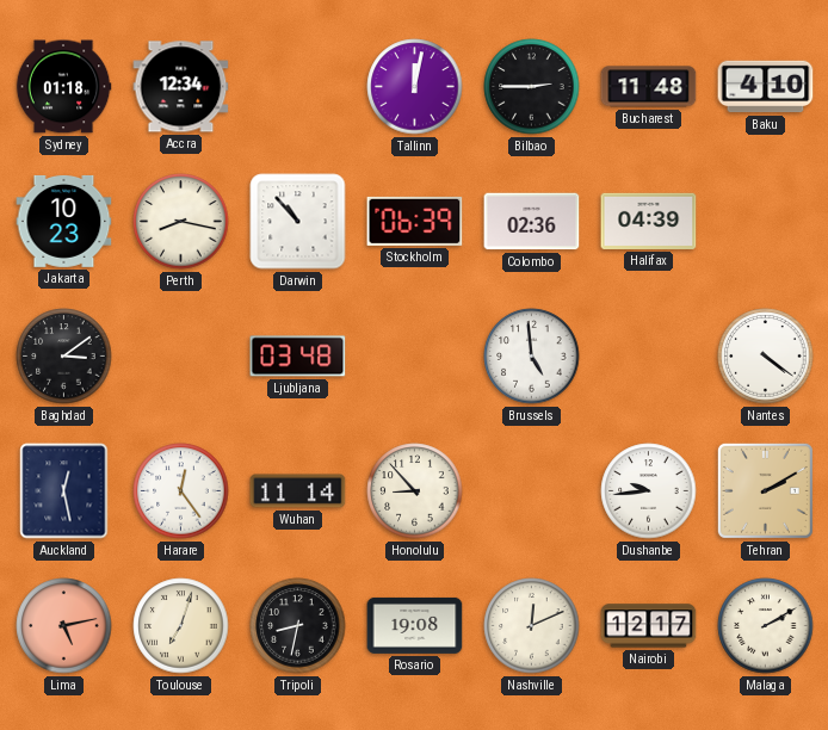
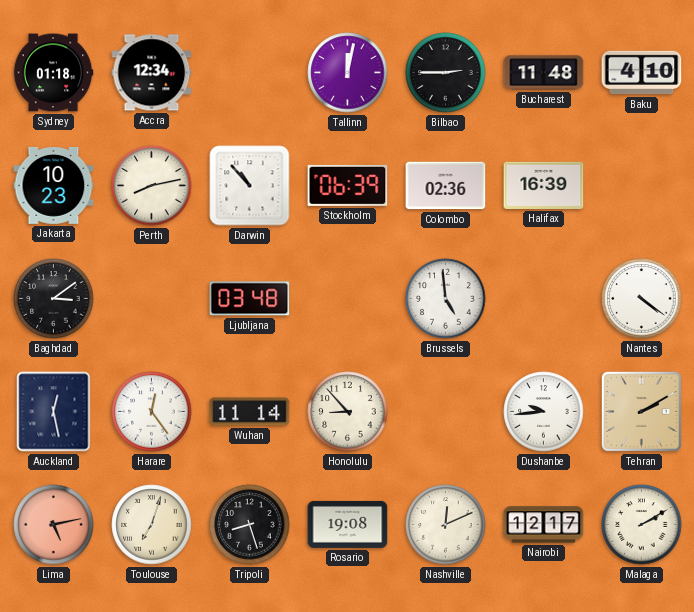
Perth: 8:17 -> 8:13 (152, 186)
Halifax: 04:39 -> 16:39 (544, 185)
Tripoli: 8:32 -> 8:27 (250, 525)
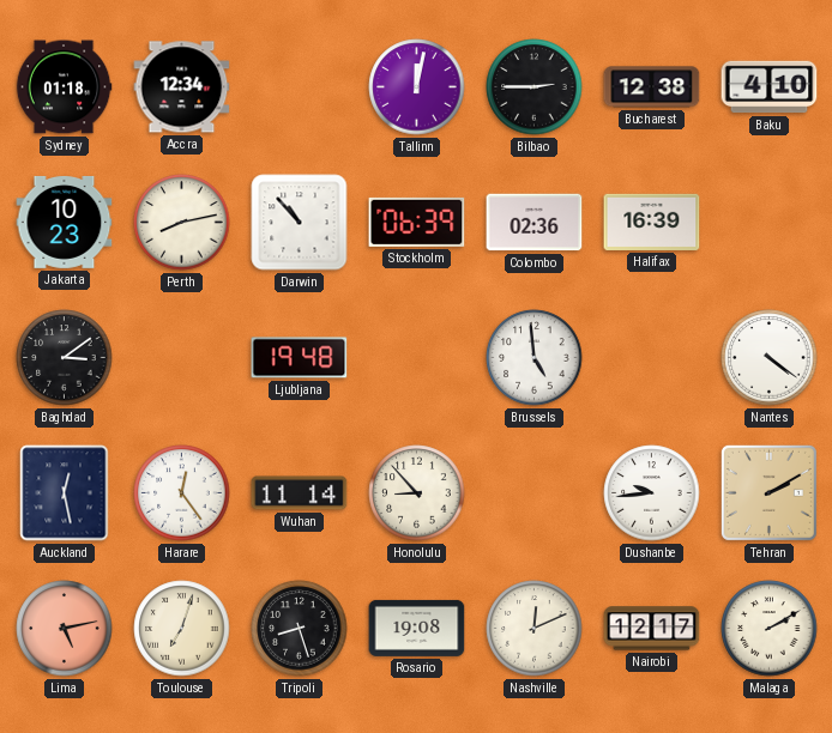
Bucharest: 11:48 -> 12:38 (652, 87)
Ljubljana: 03:48 -> 19:48 (300, 358)
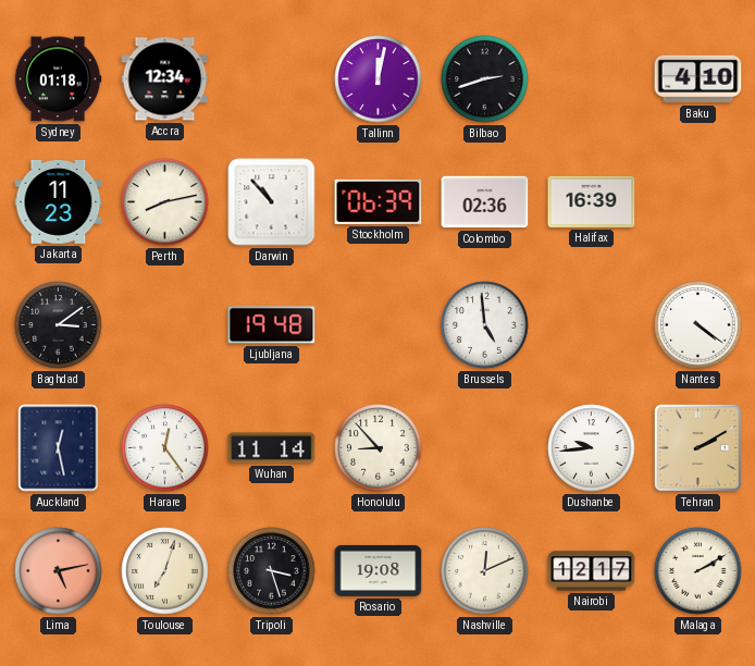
Bilbao: 2:45 -> 2:42 (485, 79)
Bucharest: 12:38 -> none (652, 87)
Jakarta: 10:23 -> 11:23 (59, 201)
Tripoli: 8:27 -> 3:27 (272, 571)
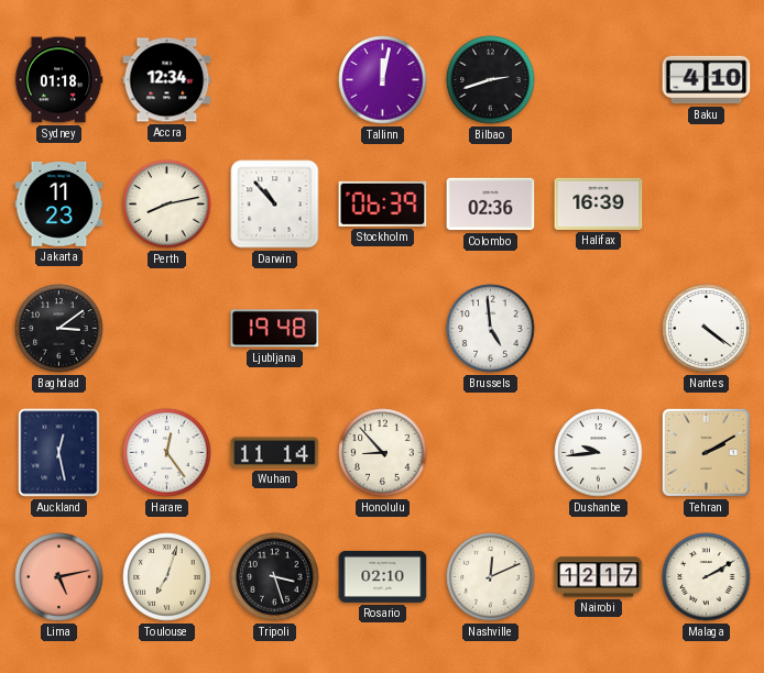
Rosario: 19:08 -> 02:10 (383, 576)
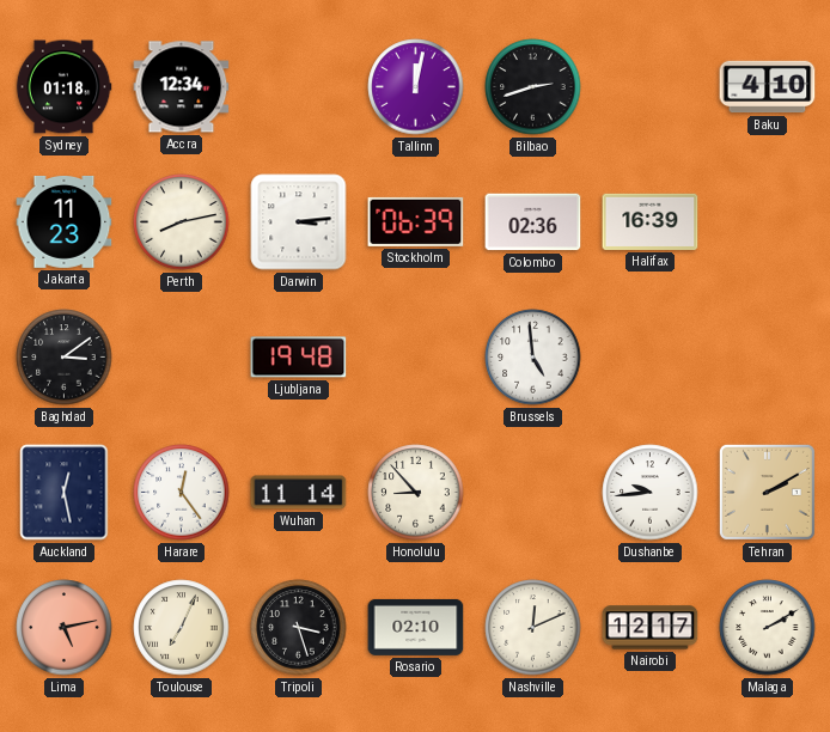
Darwin: 10:53 -> 3:14 (299, 222)
Nantes: 4:21 -> none (707, 329)
Toulouse: 7:03 -> 7:04 (182, 628)
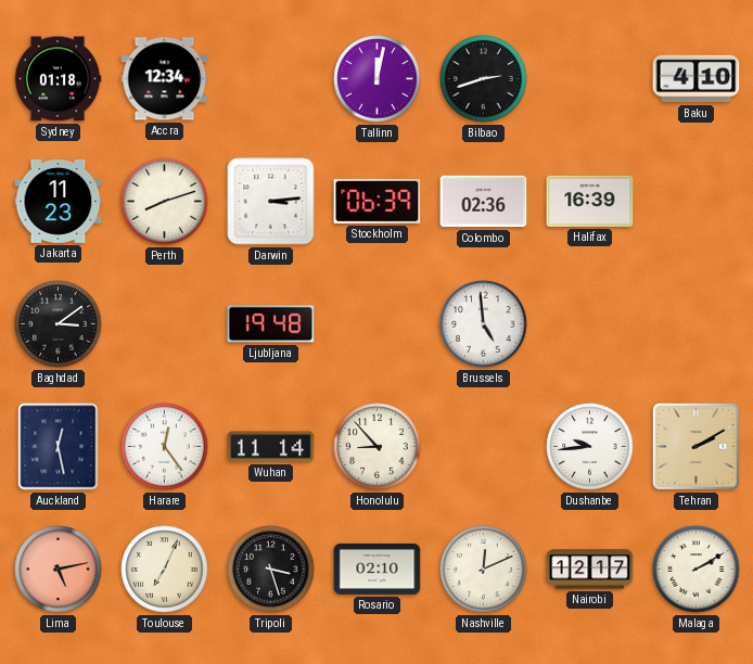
Perth: 8:13 -> 8:12 (165, 202)
